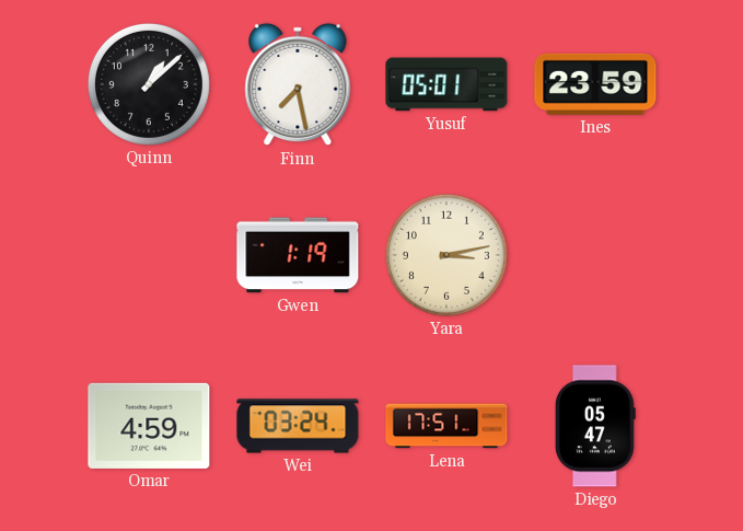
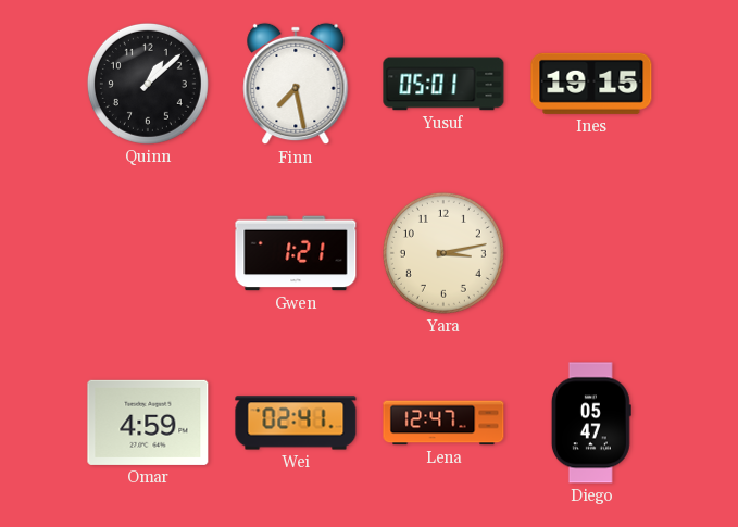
Ines: 23:59 -> 19:15 (591, 84)
Gwen: 1:19 -> 1:21 (296, 253)
Wei: 03:24 -> 02:41 (296, 423)
Lena: 17:51 -> 12:47 (443, 423)
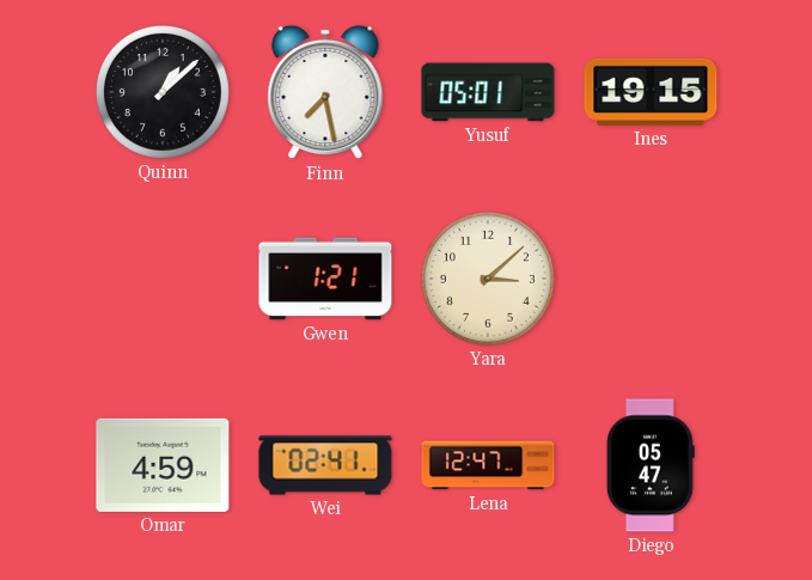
Yara: 3:13 -> 3:08 (488, 279)
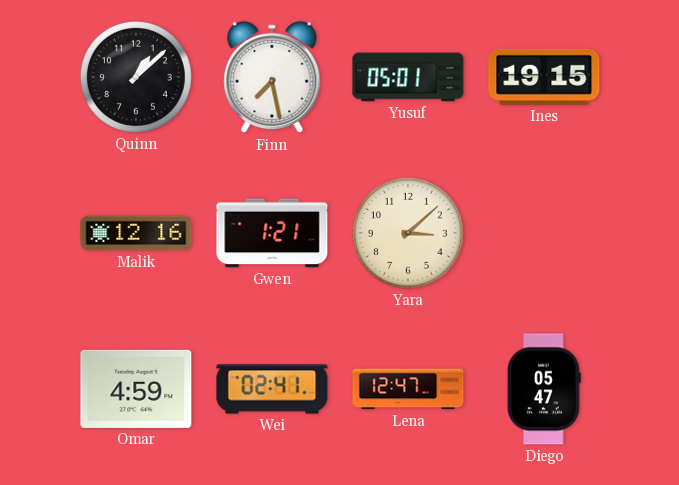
Malik: none -> 12:16 (136, 233)
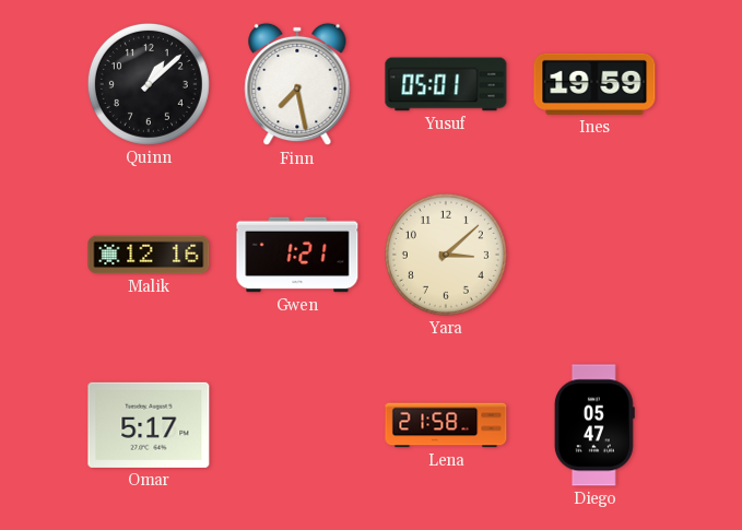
Ines: 19:15 -> 19:59 (594, 84)
Omar: 4:59 -> 5:17 (149, 425)
Wei: 02:41 -> none (272, 389)
Lena: 12:47 -> 21:58 (446, 425)
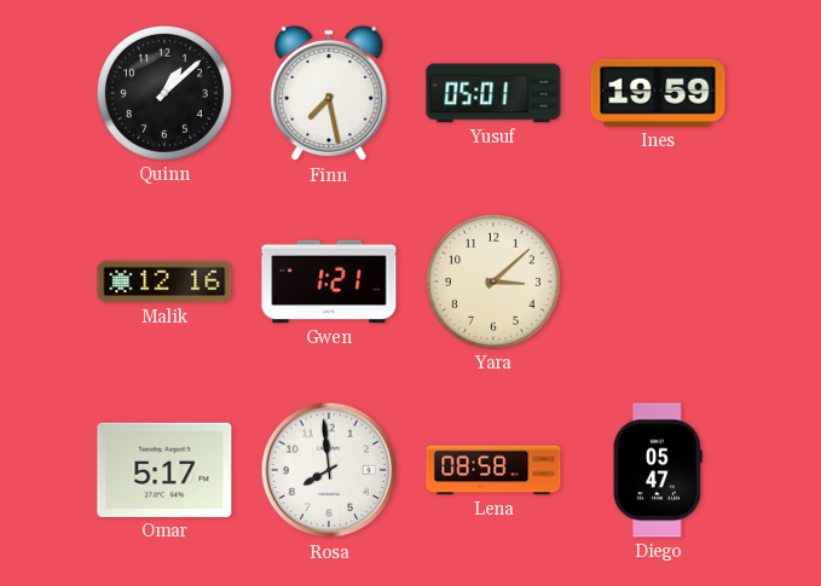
Rosa: none -> 7:59 (329, 470)
Lena: 21:58 -> 08:58 (493, 470)
